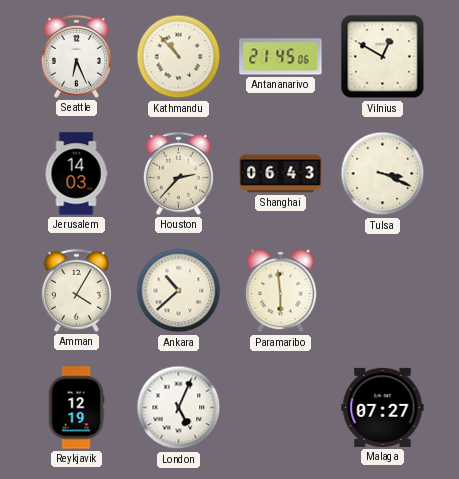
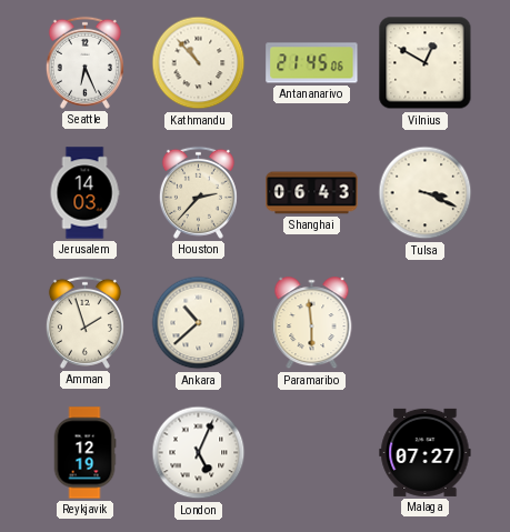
Amman: 4:05 -> 1:57 (84, 322)
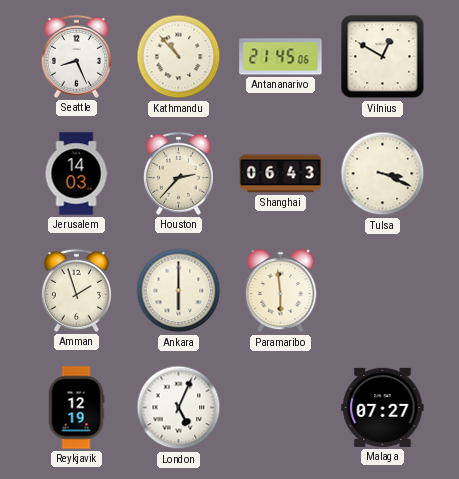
Seattle: 6:26 -> 8:26 (76, 56)
Ankara: 10:38 -> 6:00 (179, 291)
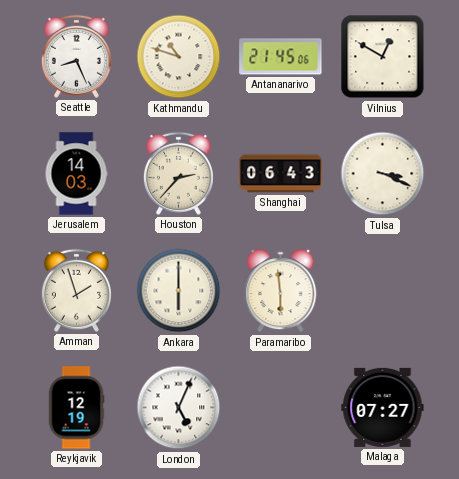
Kathmandu: 10:53 -> 10:48 (179, 57)
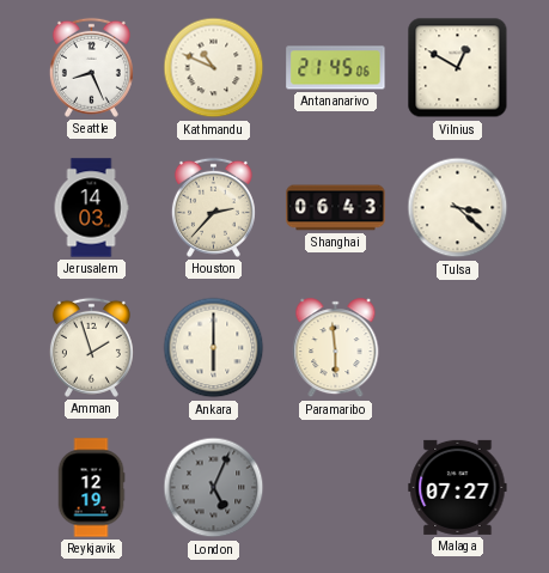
Kathmandu: 10:48 -> 10:49 (214, 68)
Tulsa: 3:19 -> 3:22 (458, 208)
London dial: white -> grey (214, 488)
